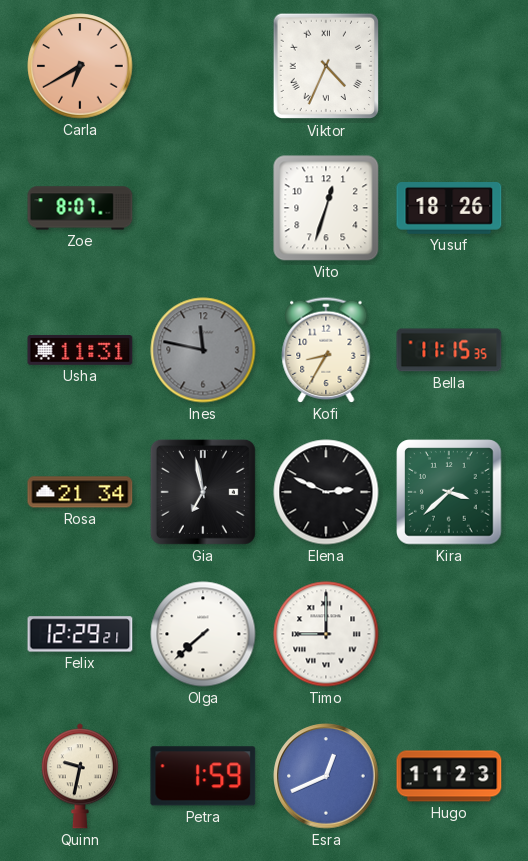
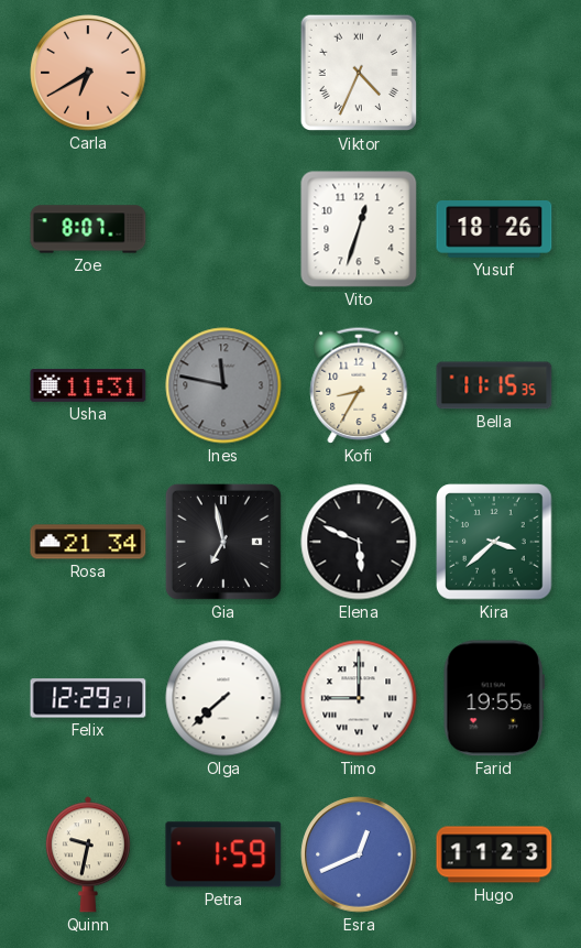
Elena: 2:49 -> 5:49 (359, 542)
Farid: none -> 19:55 (494, 698)
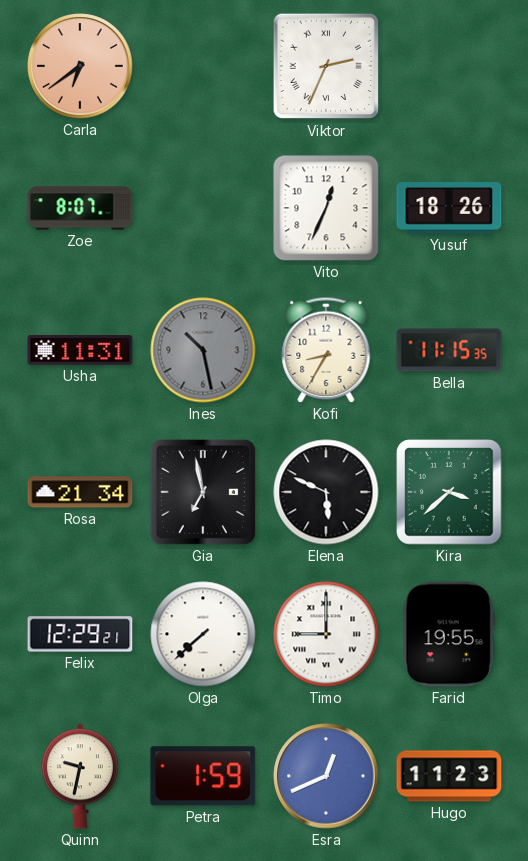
Carla: 6:40 -> 6:39 (80, 66)
Viktor: 4:34 -> 2:34 (326, 66)
Vito: 12:33 -> 12:34 (326, 208)
Ines: 11:47 -> 10:28 (203, 350)
